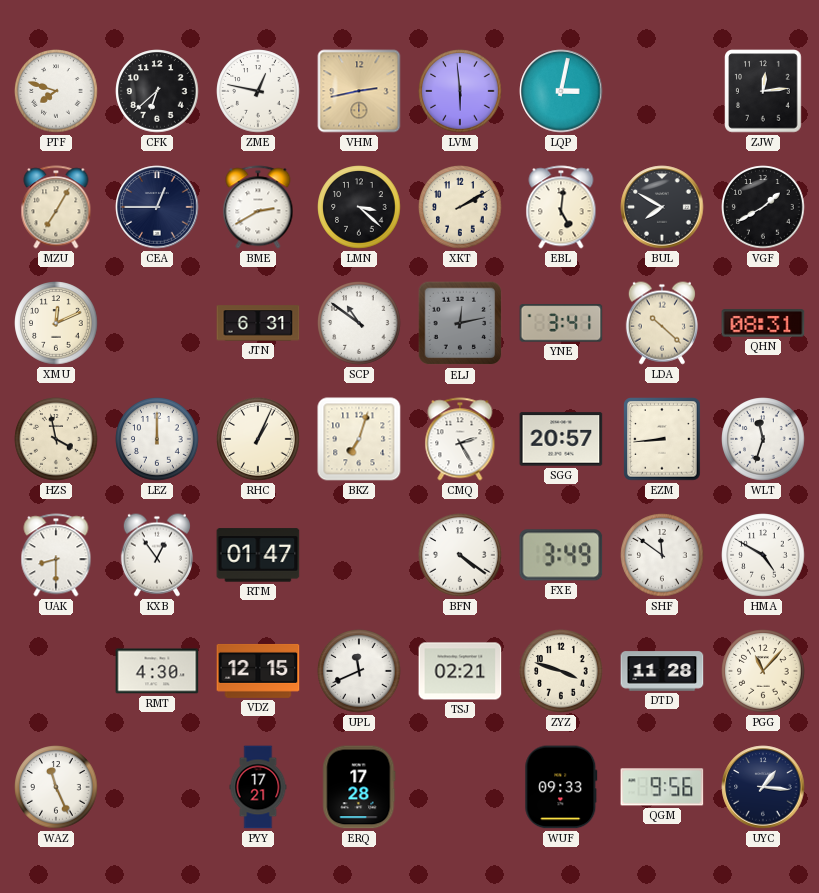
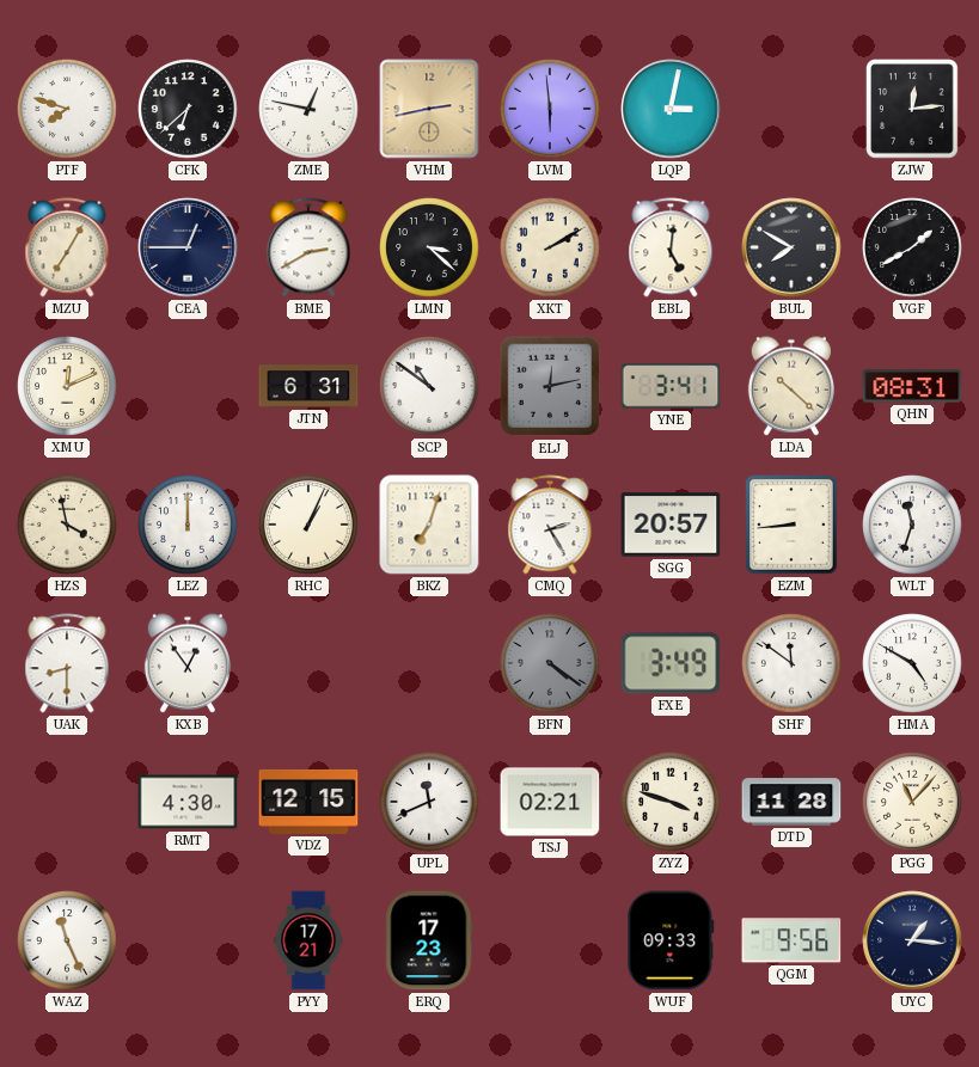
RTM: 01:47 -> none (258, 555)
BFN dial: white -> grey (550, 663)
ERQ: 17:28 -> 17:23 (429, 940)
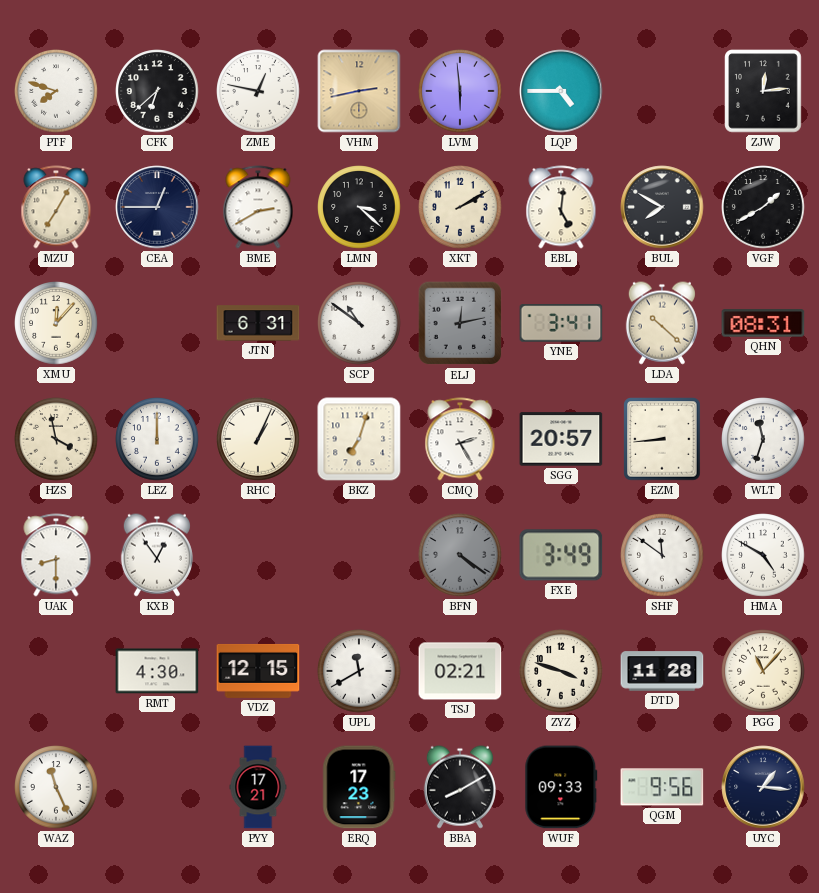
LQP: 3:02 -> 4:45 (561, 91)
XMU: 12:11 -> 12:07 (56, 323)
UPL: 11:41 -> 11:40 (359, 671)
BBA: none -> 8:10 (460, 787)
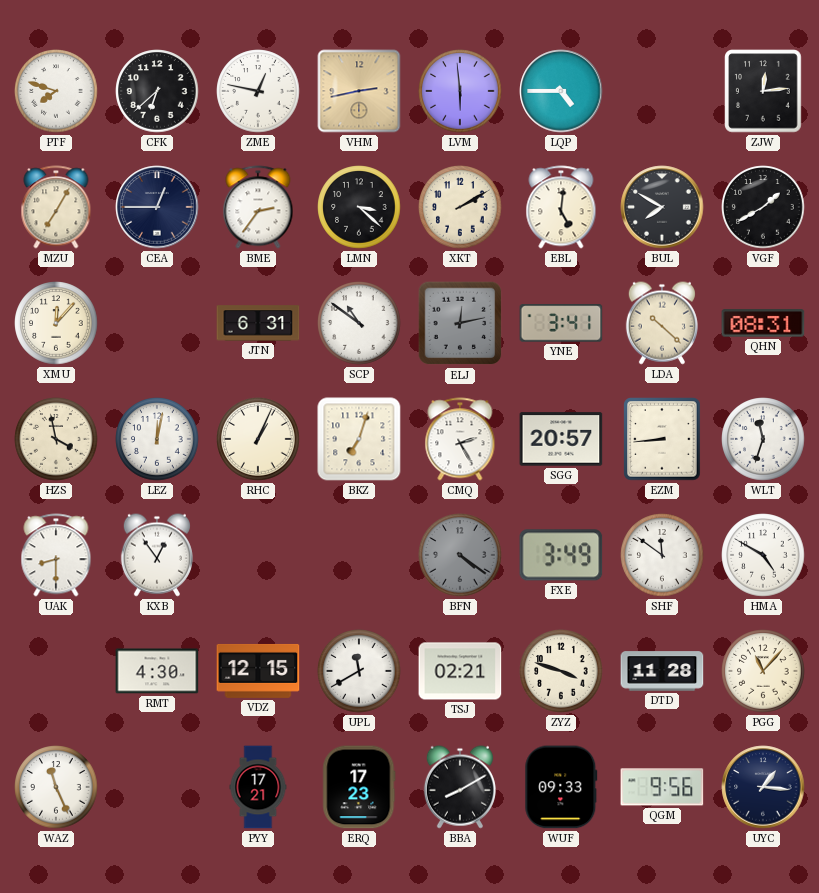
BME: 2:40 -> 2:36 (258, 207)
LEZ: 12:00 -> 12:02 (157, 439)
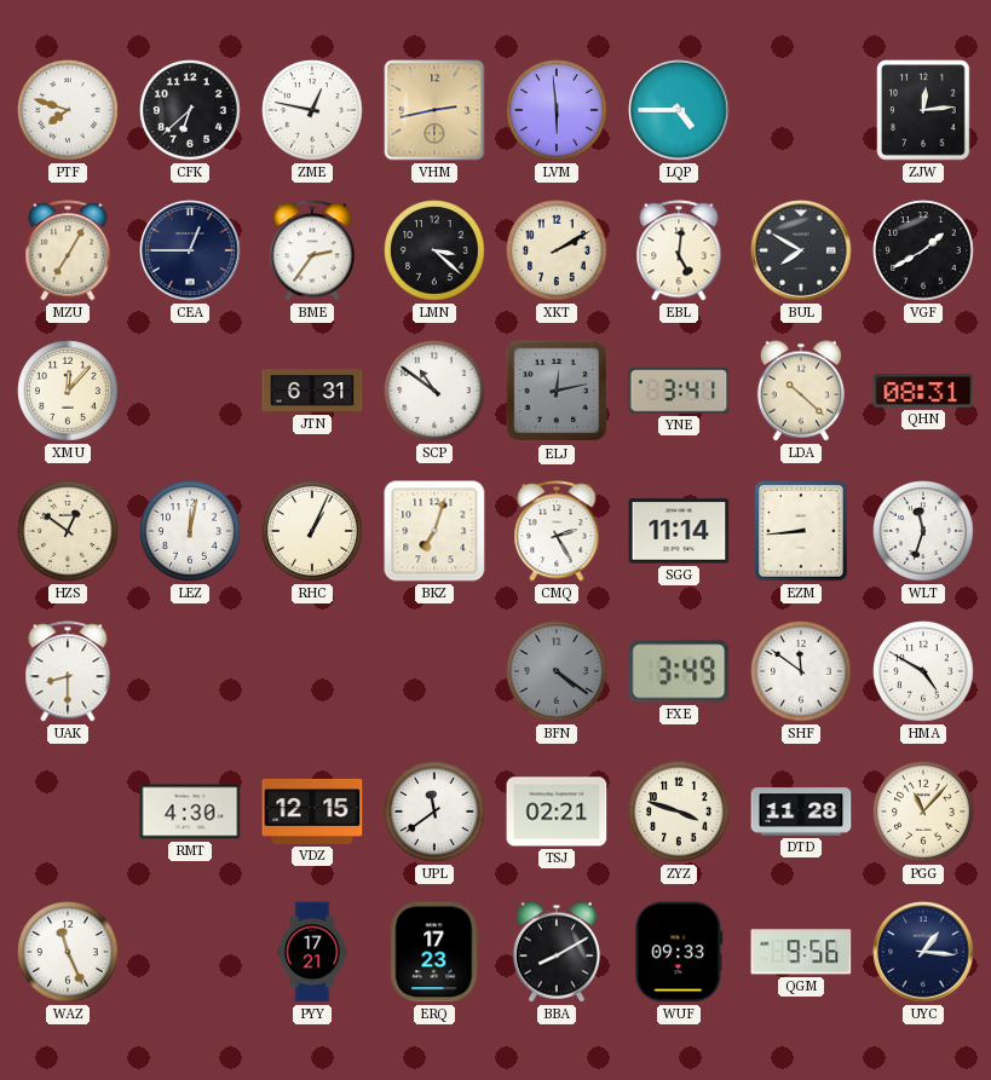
HZS: 3:58 -> 12:51 (68, 531)
SGG: 20:57 -> 11:14 (679, 531)
KXB: 12:54 -> none (157, 555)
UPL: 11:40 -> 11:39 (434, 812)
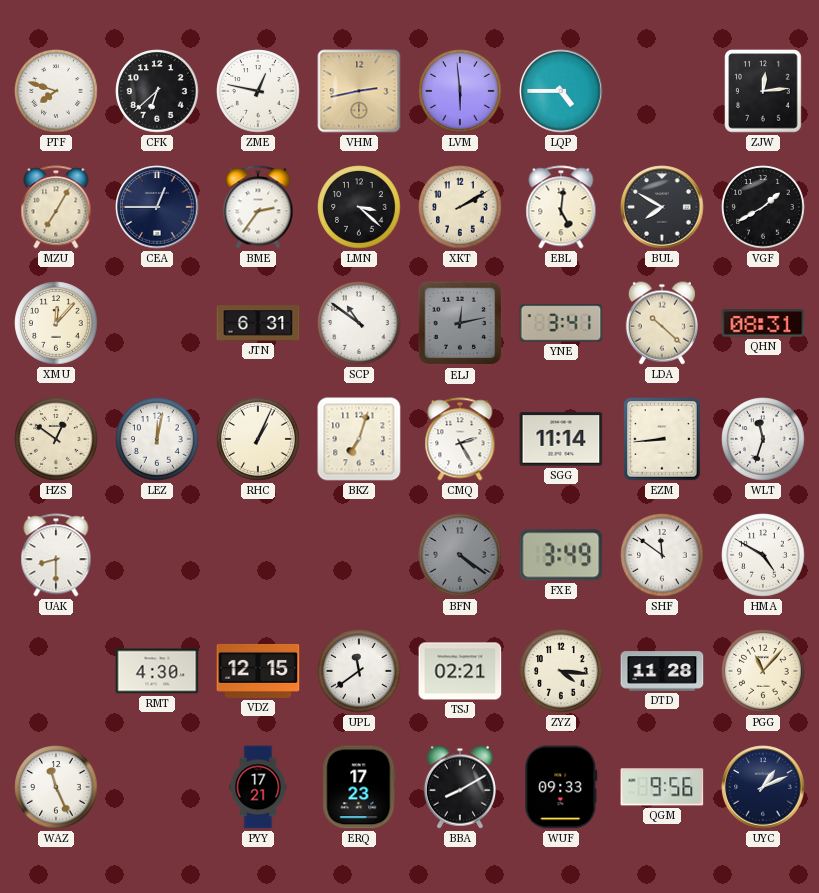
ZYZ: 3:48 -> 4:16 (561, 671)
UYC: 1:16 -> 1:11 (763, 787)
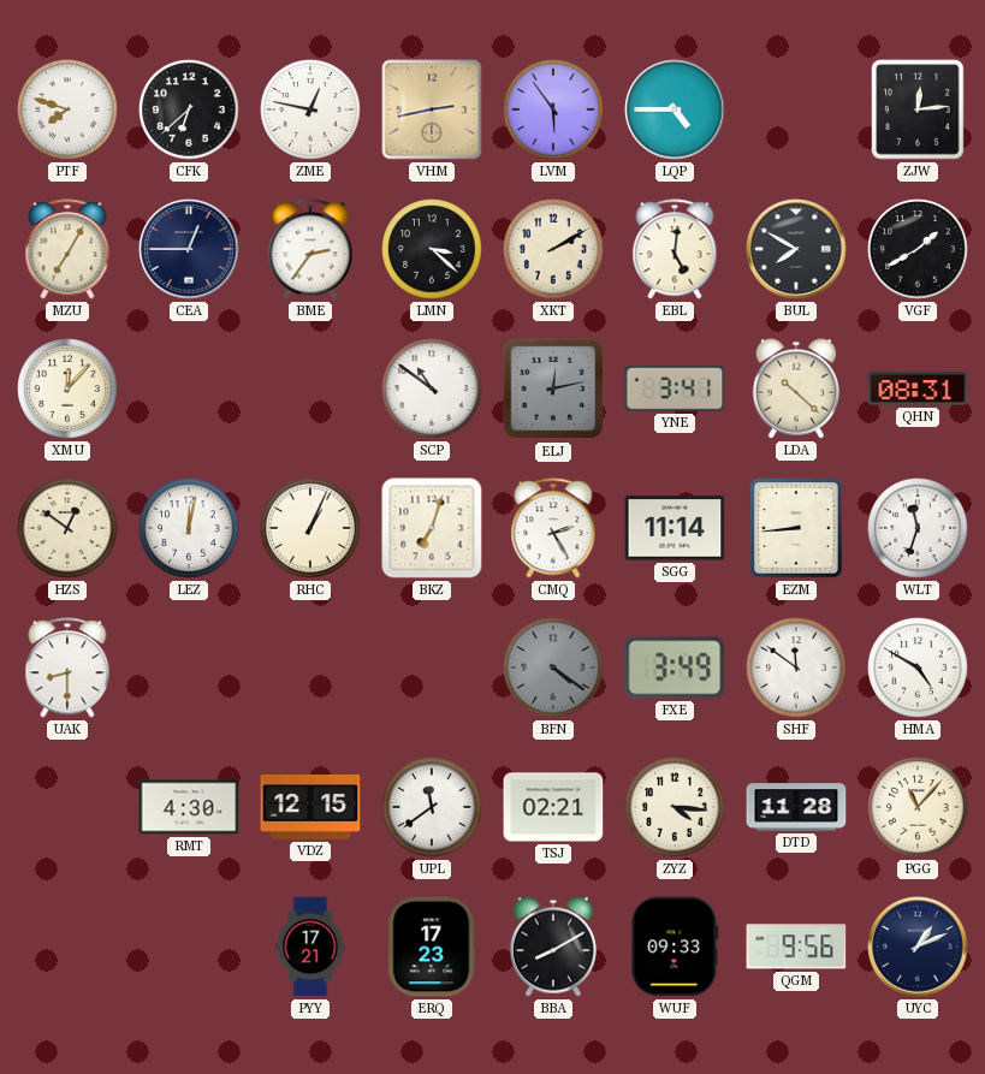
LVM: 5:59 -> 5:54 (553, 109)
JTN: 6:31 -> none (258, 323)
WAZ: 11:26 -> none (56, 787)
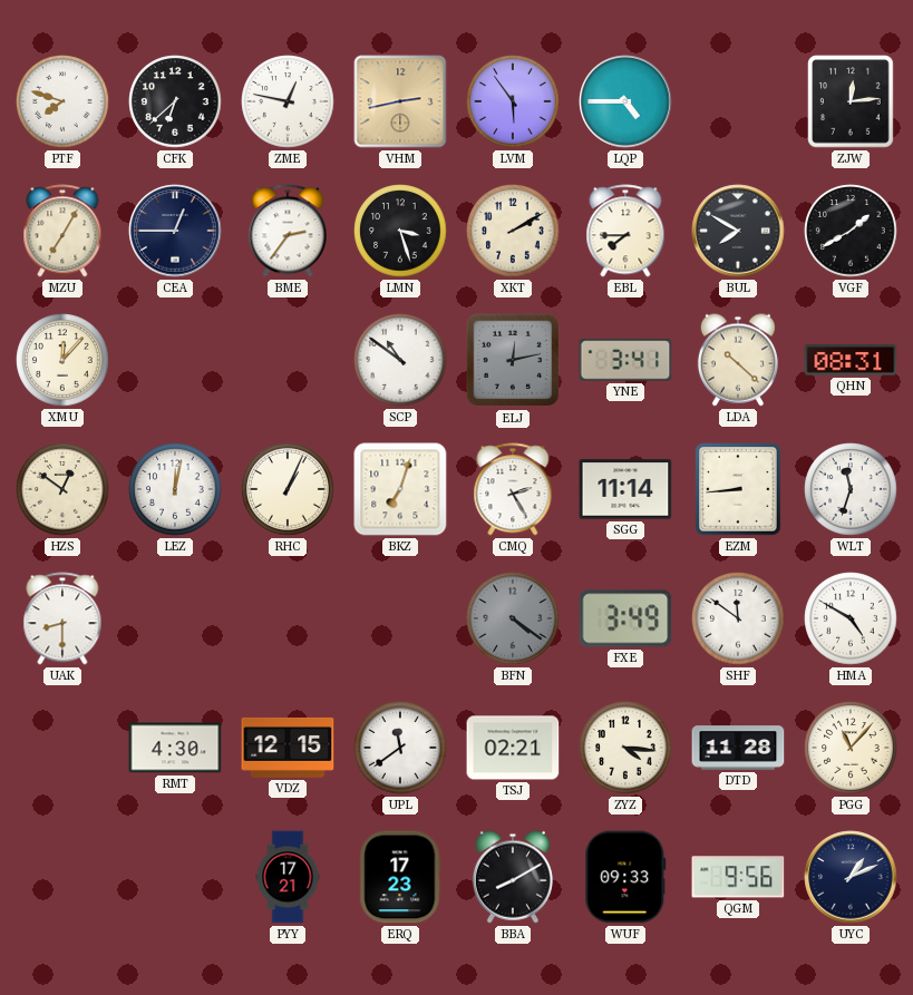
LMN: 3:22 -> 3:27 (400, 231)
EBL: 5:01 -> 7:45 (625, 231)
